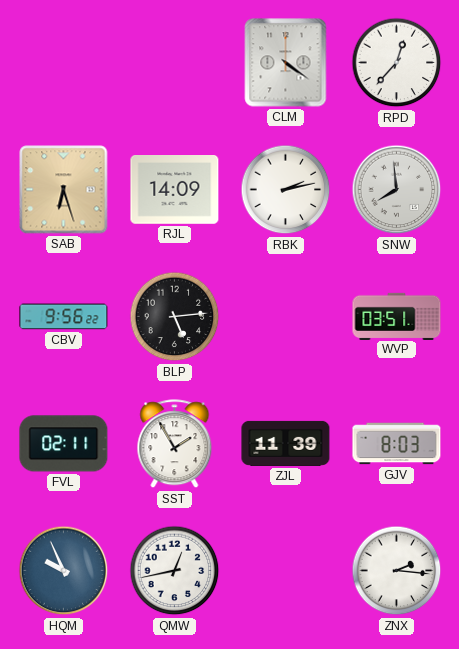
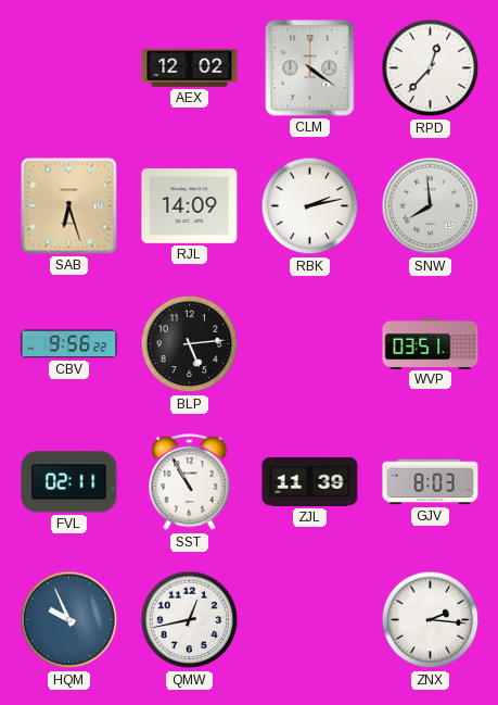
AEX: none -> 12:02 (190, 68)
SST: 1:55 -> 10:55 (190, 482)
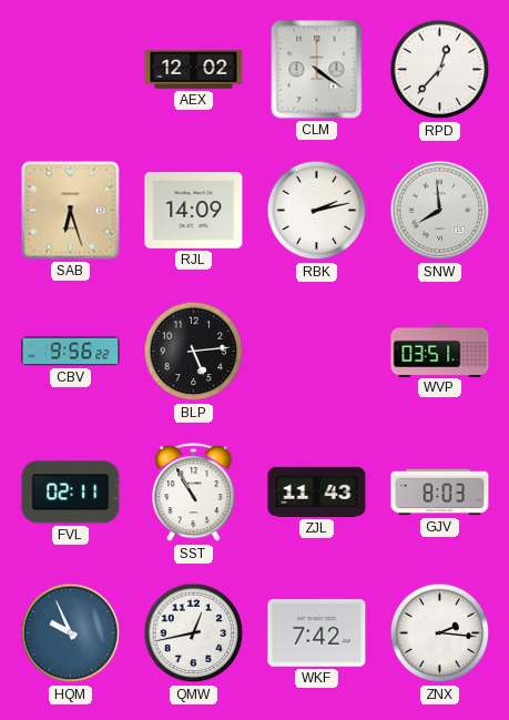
ZJL: 11:39 -> 11:43 (317, 491)
WKF: none -> 7:42 (317, 632)
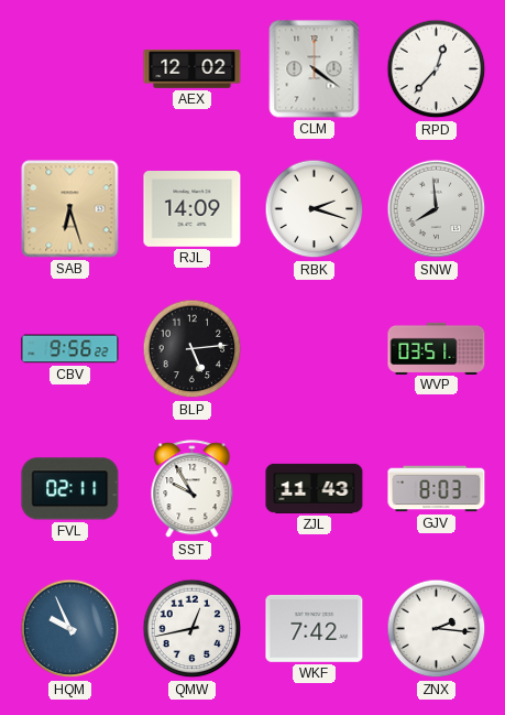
RBK: 2:13 -> 2:18 (315, 209)
SST: 10:55 -> 9:55 (193, 489)
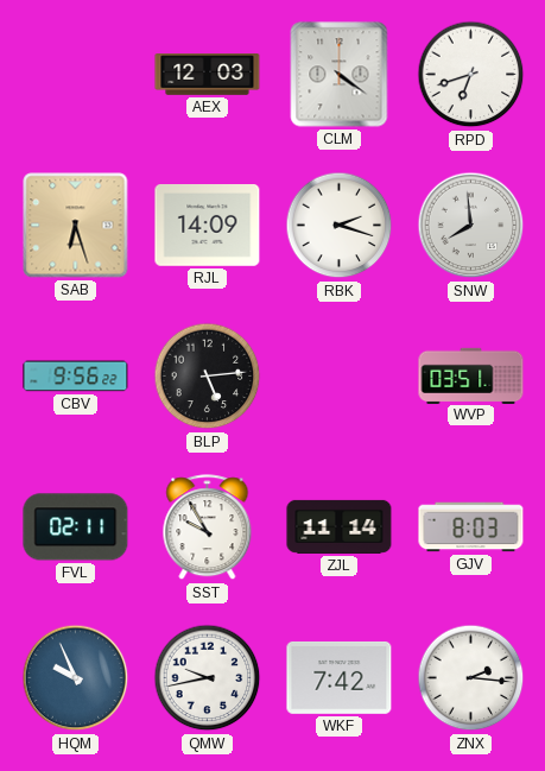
AEX: 12:02 -> 12:03 (208, 75)
RPD: 12:37 -> 6:42 (471, 75)
ZJL: 11:43 -> 11:14 (340, 526)
QMW: 12:43 -> 9:43 (208, 678)
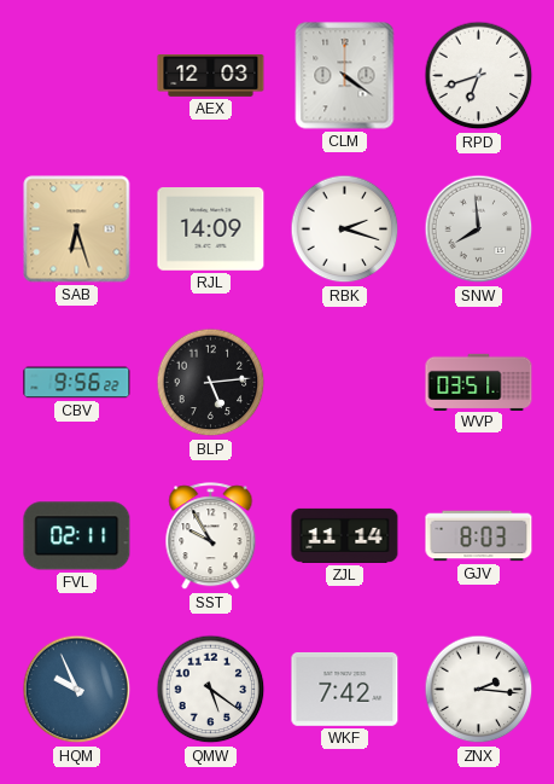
QMW: 9:43 -> 5:21 (211, 690)
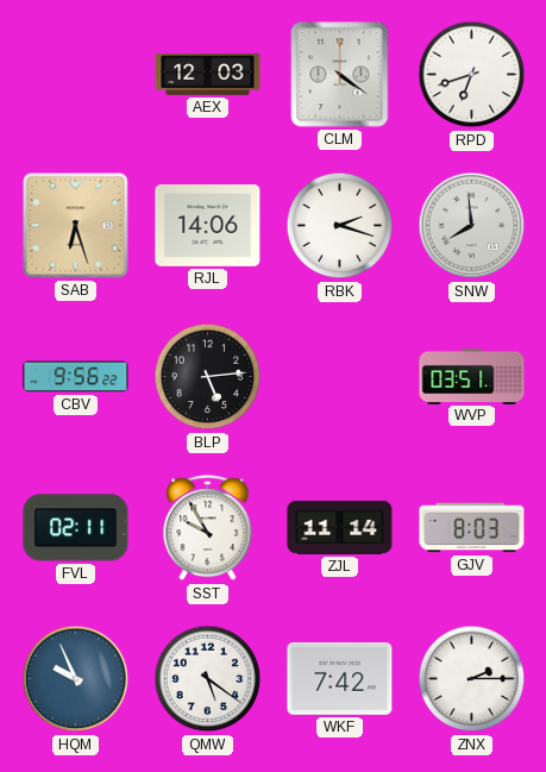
RJL: 14:09 -> 14:06 (208, 226)
ZNX: 2:16 -> 2:15 (472, 679)
